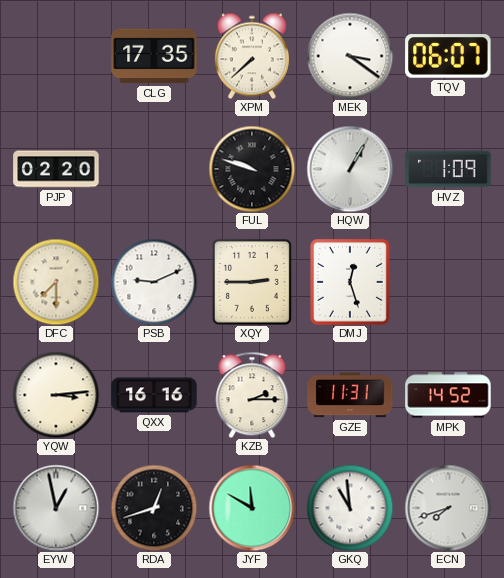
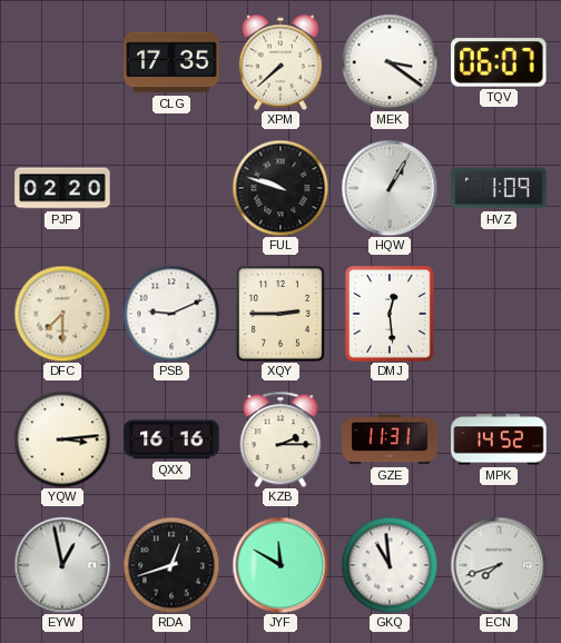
DMJ: 12:27 -> 12:29 (390, 314)
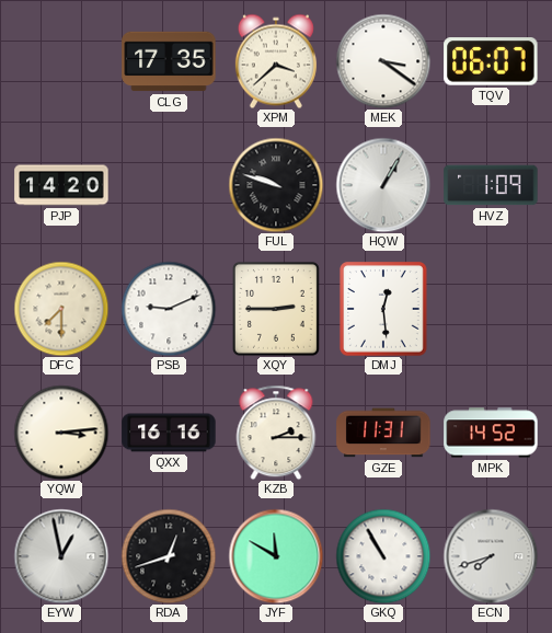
XPM: 7:38 -> 3:38 (276, 61)
PJP: 02:20 -> 14:20 (61, 185)
GKQ: 10:59 -> 10:55 (383, 556)
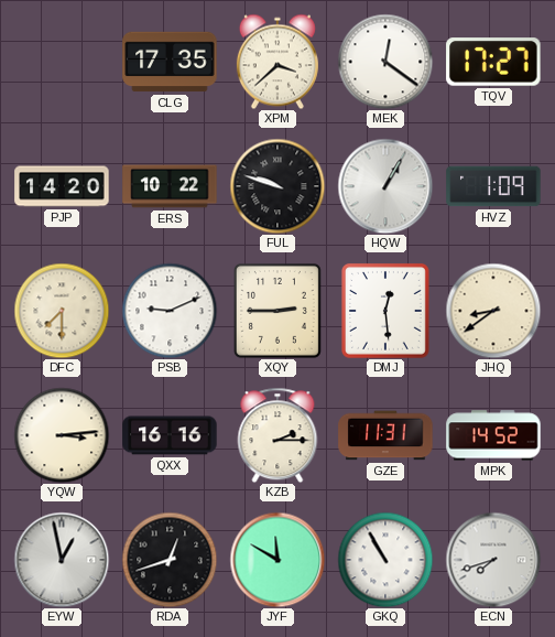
MEK: 3:21 -> 12:21 (385, 62)
TQV: 06:07 -> 17:27 (493, 62)
ERS: none -> 10:22 (170, 186)
JHQ: none -> 8:39 (493, 311)
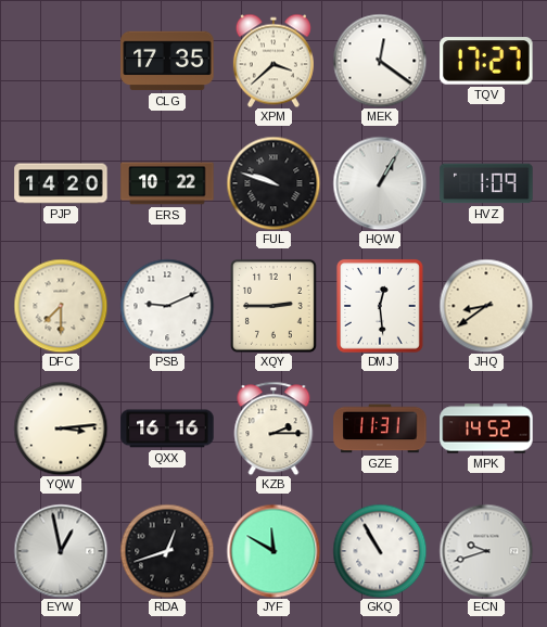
ECN: 7:42 -> 9:42 (486, 551)
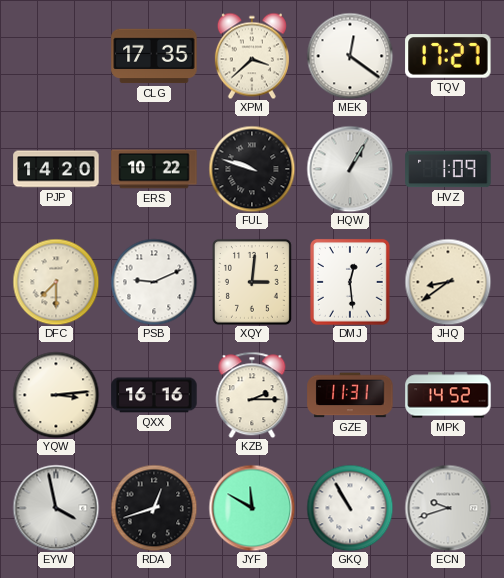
XQY: 2:45 -> 3:01 (252, 282)
EYW: 12:58 -> 3:58 (56, 508)
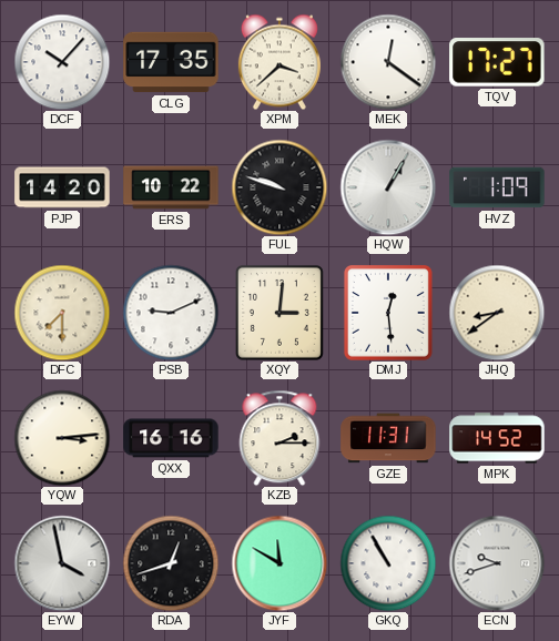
DCF: none -> 10:07 (62, 62)
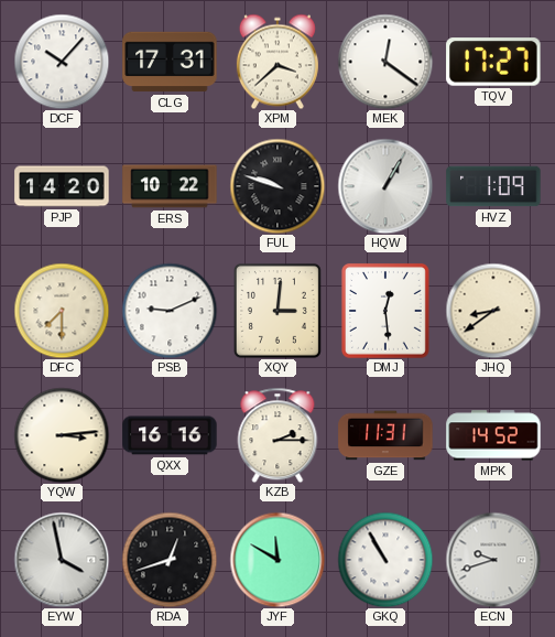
CLG: 17:35 -> 17:31 (170, 62)
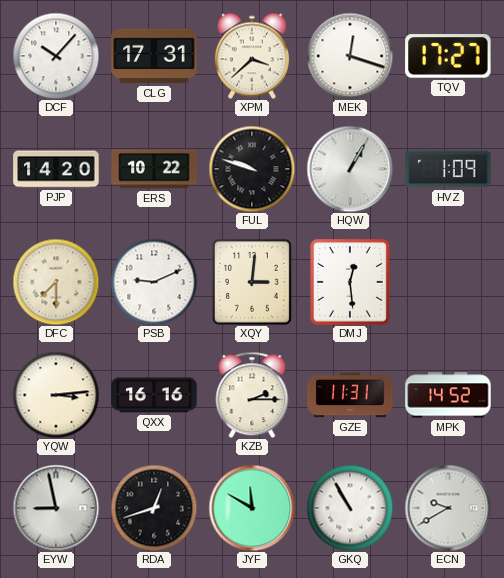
MEK: 12:21 -> 12:18 (350, 56)
JHQ: 8:39 -> none (493, 311)
EYW: 3:58 -> 8:58 (56, 508)
ECN: 9:42 -> 9:40 (448, 508)
